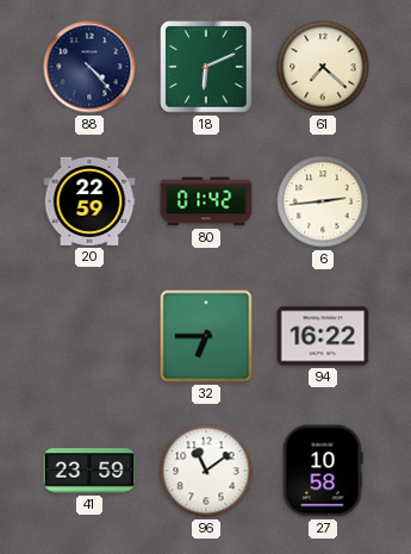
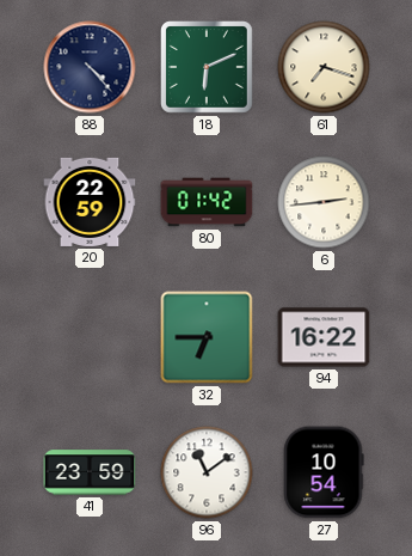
61: 7:22 -> 7:18 (324, 67)
27: 10:58 -> 10:54 (324, 472)
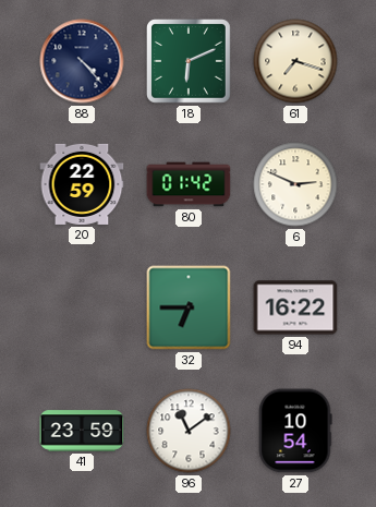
6: 2:44 -> 2:49 (295, 184)
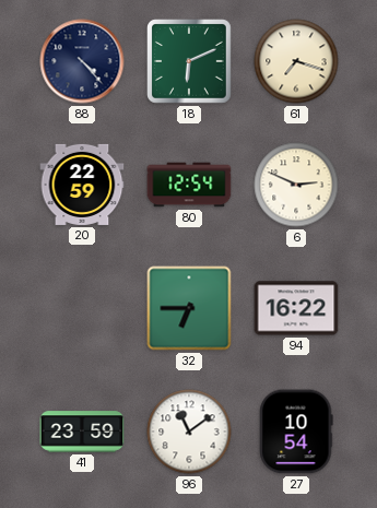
80: 01:42 -> 12:54 (189, 185)
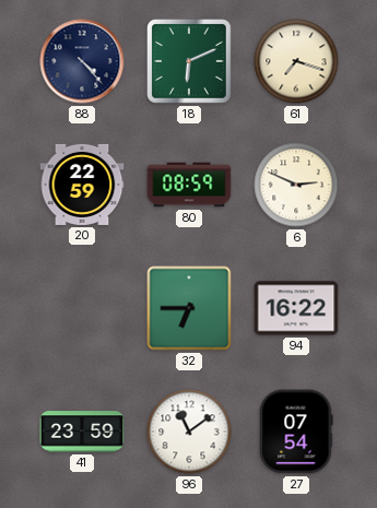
80: 12:54 -> 08:59 (189, 185)
27: 10:54 -> 07:54 (296, 432)
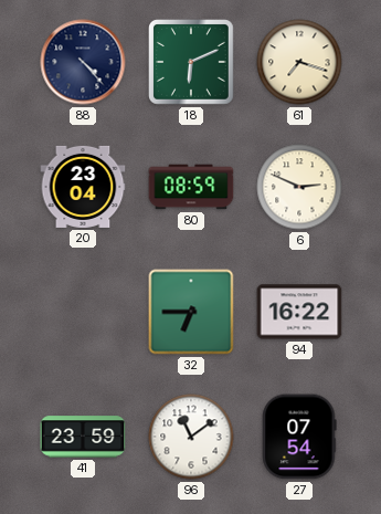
20: 22:59 -> 23:04 (83, 187)
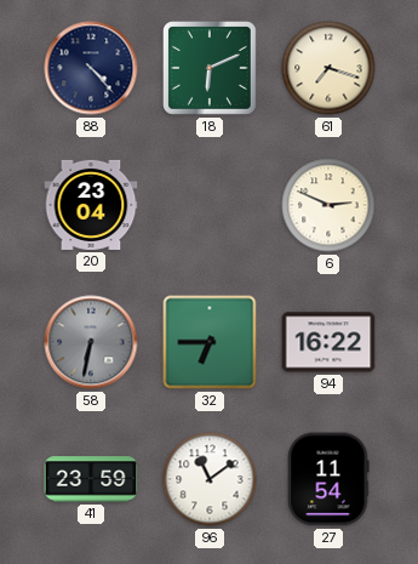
80: 08:59 -> none (191, 187)
58: none -> 6:32 (91, 342)
27: 07:54 -> 11:54 (328, 479)
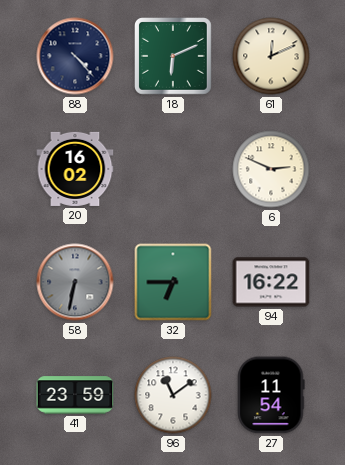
61: 7:18 -> 12:11 (271, 56)
20: 23:04 -> 16:02 (75, 169)
